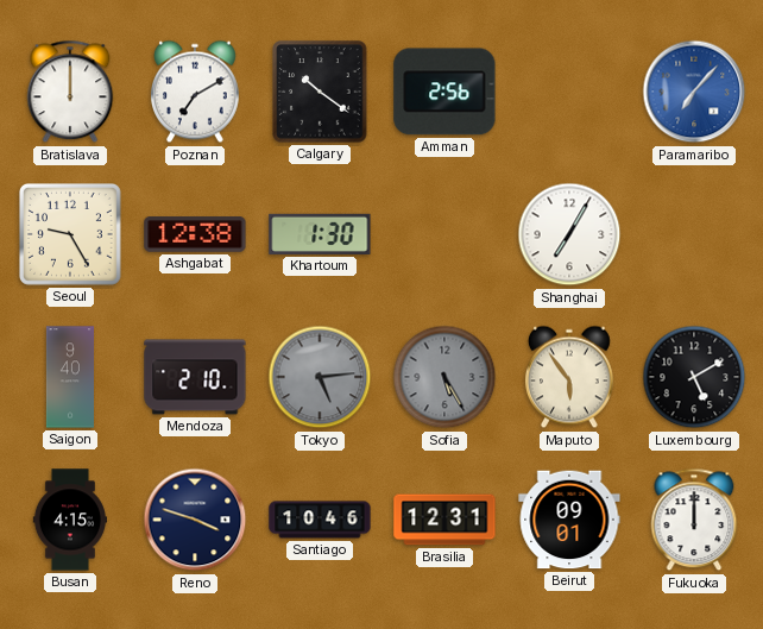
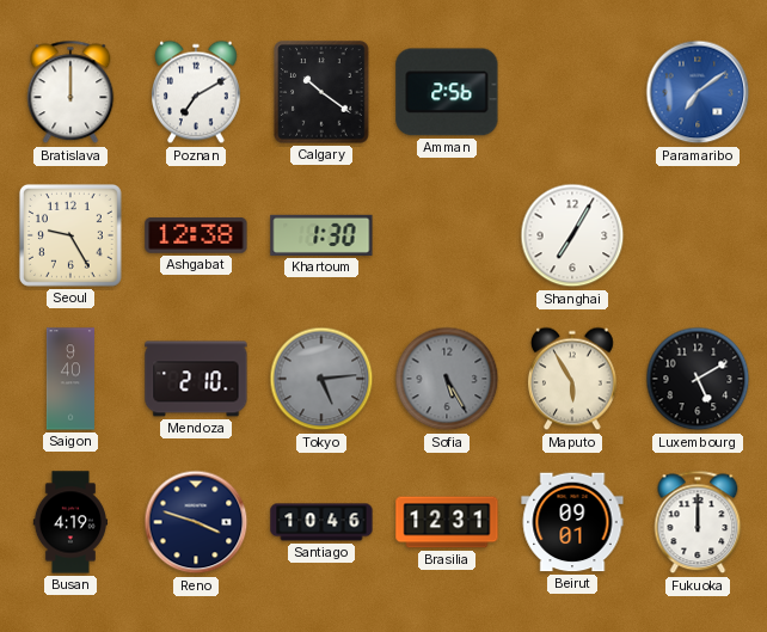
Paramaribo: 7:07 -> 7:09 (698, 92)
Maputo: 5:54 -> 5:55 (572, 379)
Busan: 4:15 -> 4:19 (69, 522)
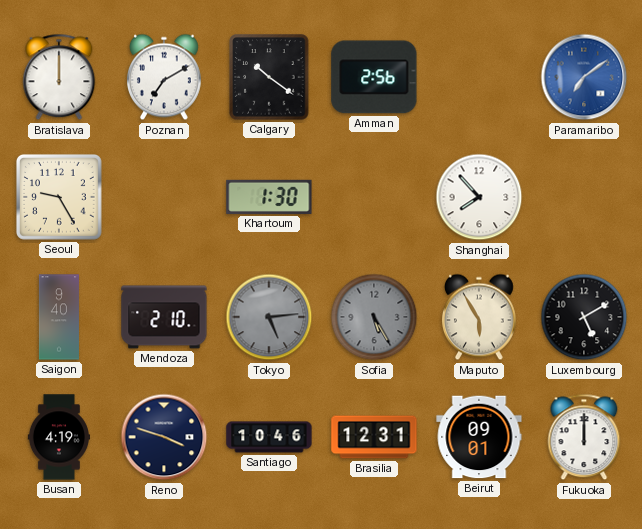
Ashgabat: 12:38 -> none (196, 235)
Shanghai: 7:05 -> 7:53 (479, 197)
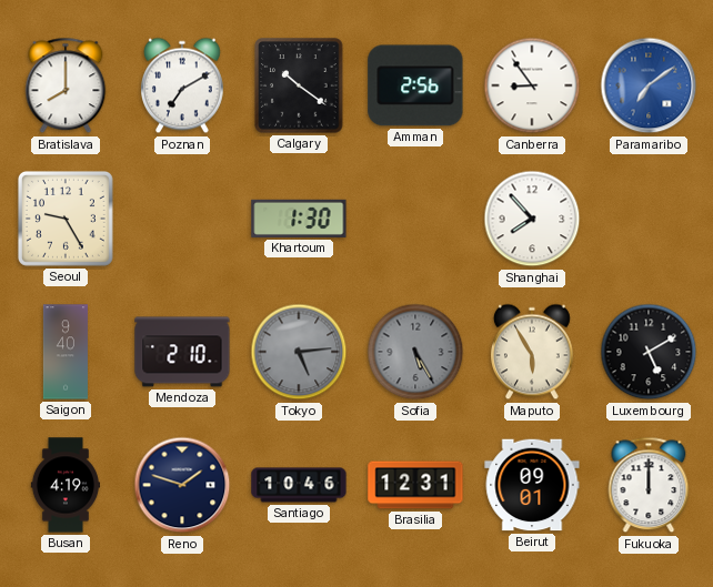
Bratislava: 12:00 -> 8:00 (66, 85)
Canberra: none -> 8:54 (532, 85)
Reno: 3:48 -> 1:48 (182, 485)
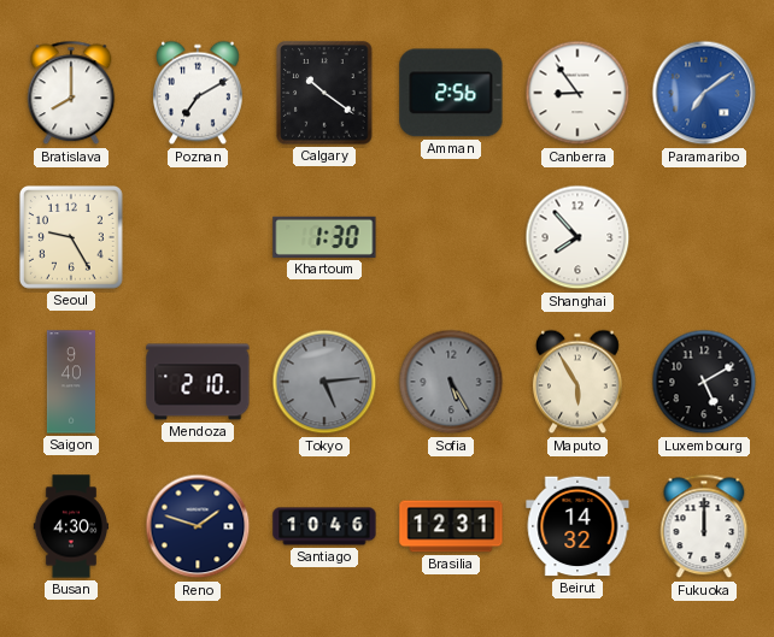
Busan: 4:19 -> 4:30 (70, 526)
Beirut: 09:01 -> 14:32 (577, 526)
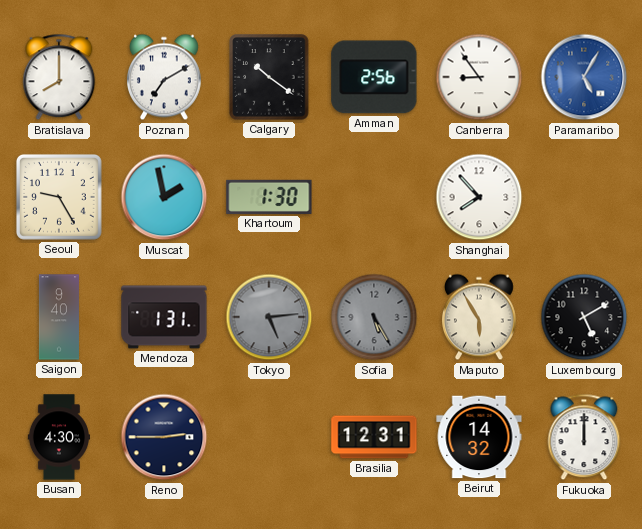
Paramaribo: 7:09 -> 5:05 (584, 77)
Muscat: none -> 1:58 (164, 197)
Mendoza: 2:10 -> 1:31 (164, 317)
Reno: 1:48 -> 2:45 (164, 437)
Santiago: 10:46 -> none (324, 526)
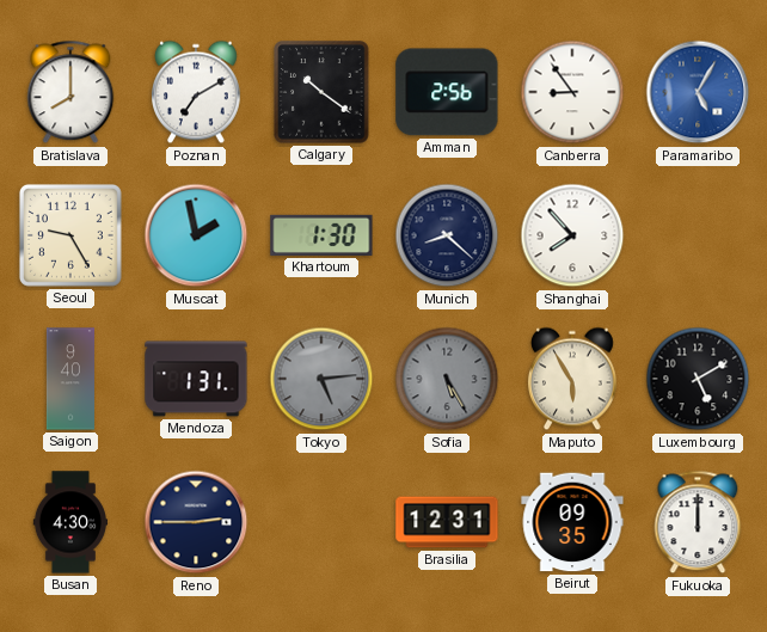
Munich: none -> 8:22 (447, 235)
Beirut: 14:32 -> 09:35 (572, 522)
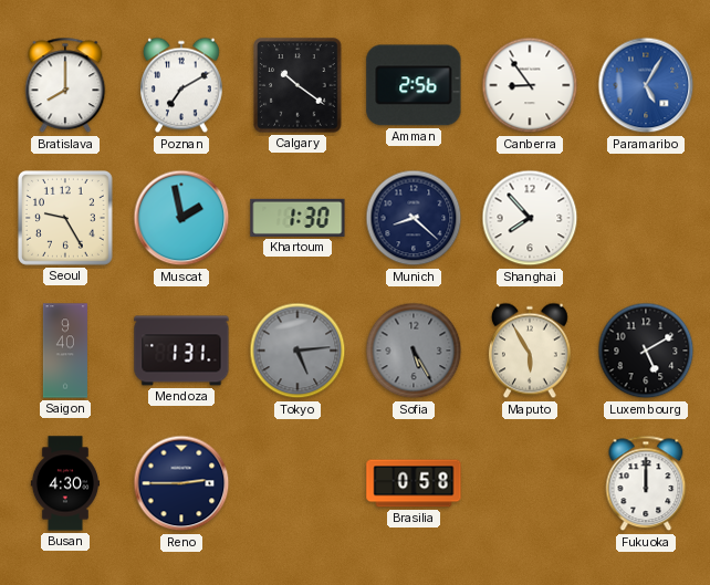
Brasilia: 12:31 -> 0:58 (414, 483)
Beirut: 09:35 -> none (572, 522)
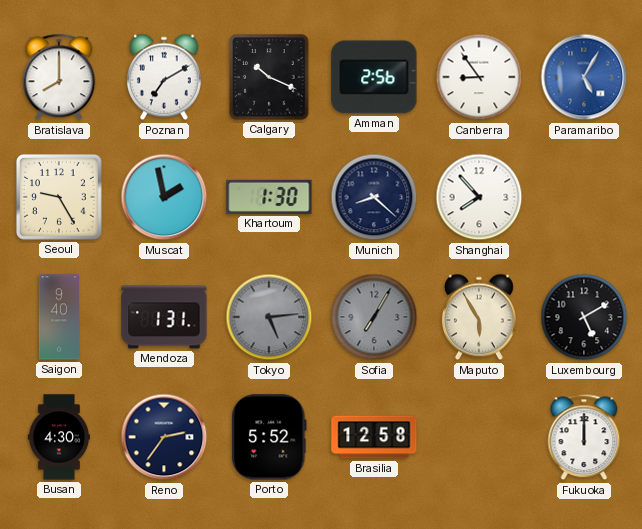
Calgary: 10:21 -> 10:19 (269, 77)
Sofia: 5:25 -> 7:05 (374, 317)
Reno: 2:45 -> 2:36 (164, 437)
Porto: none -> 5:52 (269, 437)
Brasilia: 0:58 -> 12:58 (374, 437)
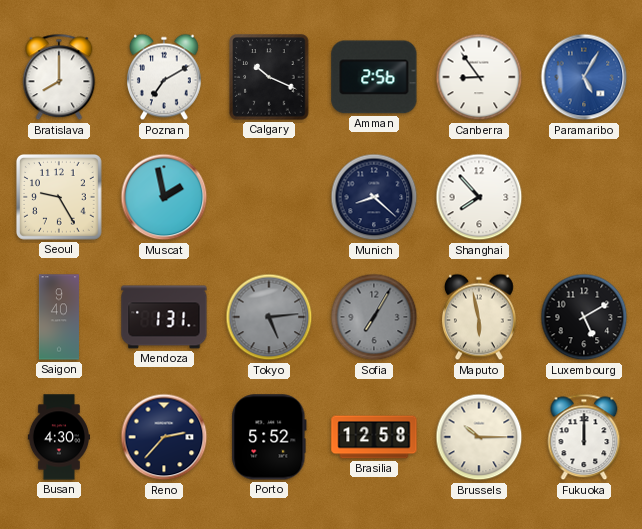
Khartoum: 1:30 -> none (269, 197)
Maputo: 5:55 -> 5:58 (479, 317)
Reno: 2:36 -> 2:37 (164, 437)
Brussels: none -> 10:15 (479, 437)
